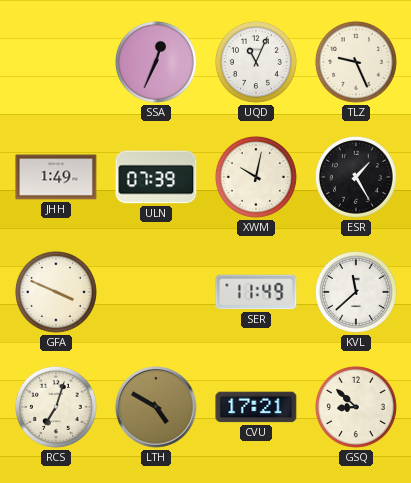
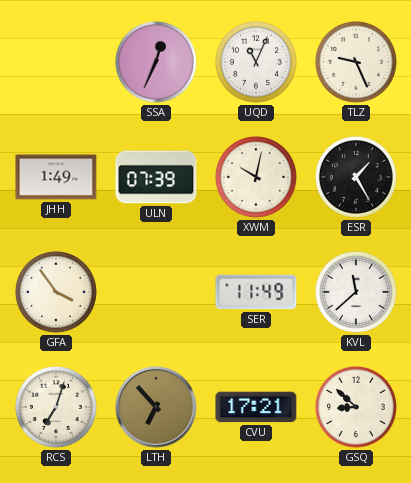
GFA: 3:49 -> 3:54 (56, 292)
LTH: 4:50 -> 6:53 (156, 407)
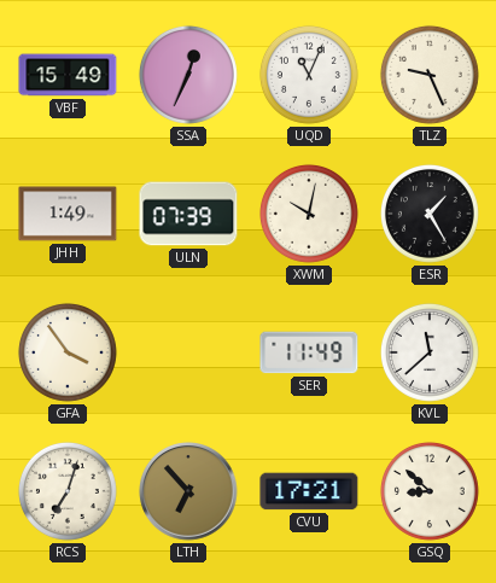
VBF: none -> 15:49 (68, 75)
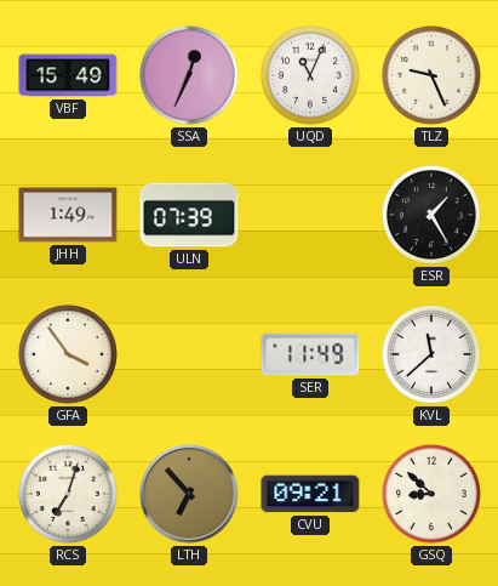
XWM: 10:02 -> none (309, 214)
CVU: 17:21 -> 09:21 (310, 494)
